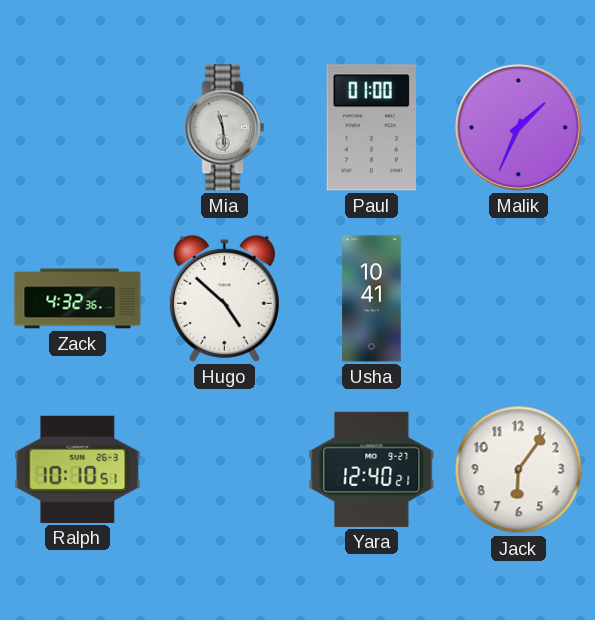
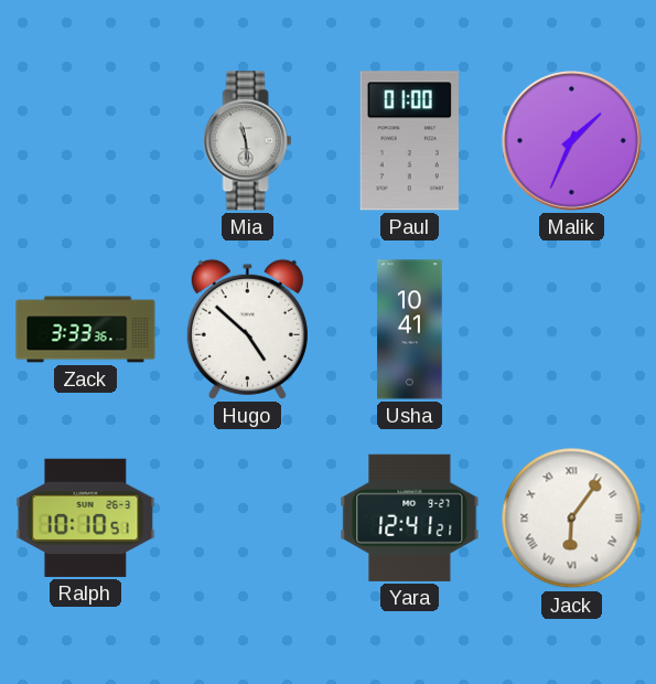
Zack: 4:32 -> 3:33 (86, 330)
Yara: 12:40 -> 12:41 (410, 517)
Jack numerals: Arabic -> Roman (572, 519)
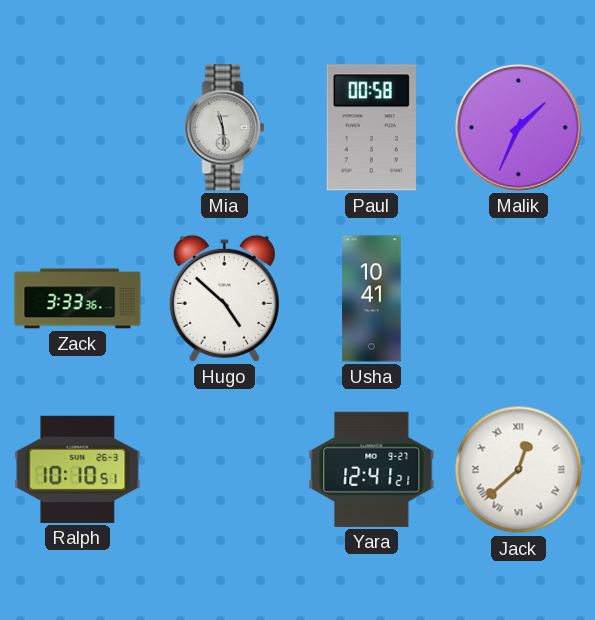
Paul: 01:00 -> 00:58 (371, 128)
Jack: 6:06 -> 12:38 (519, 470)
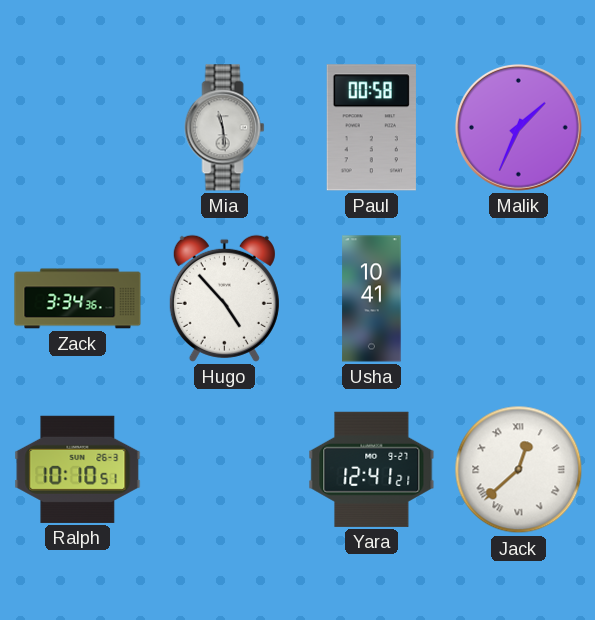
Zack: 3:33 -> 3:34 (78, 299)
Hugo: 4:52 -> 4:53 (224, 298)
